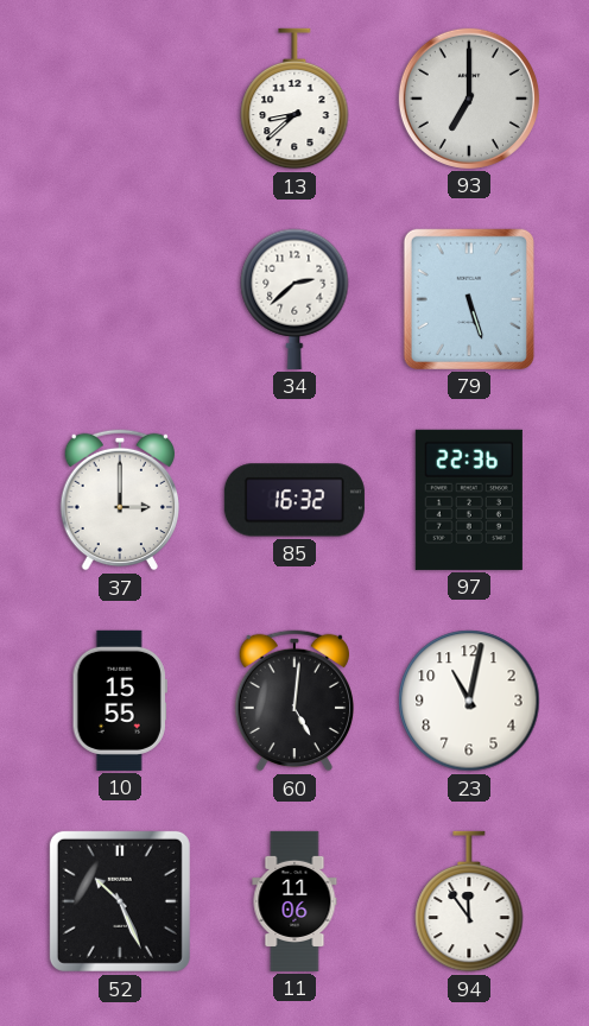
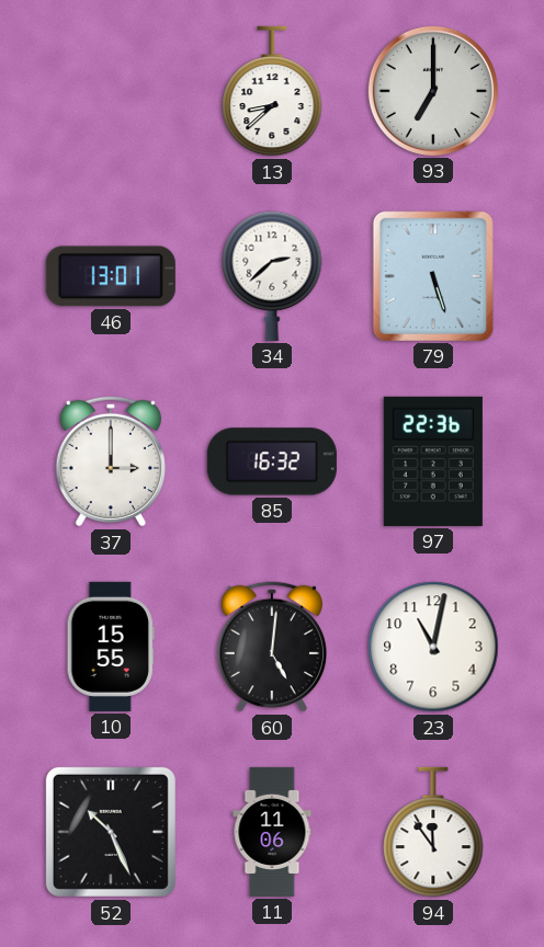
46: none -> 13:01 (111, 276)
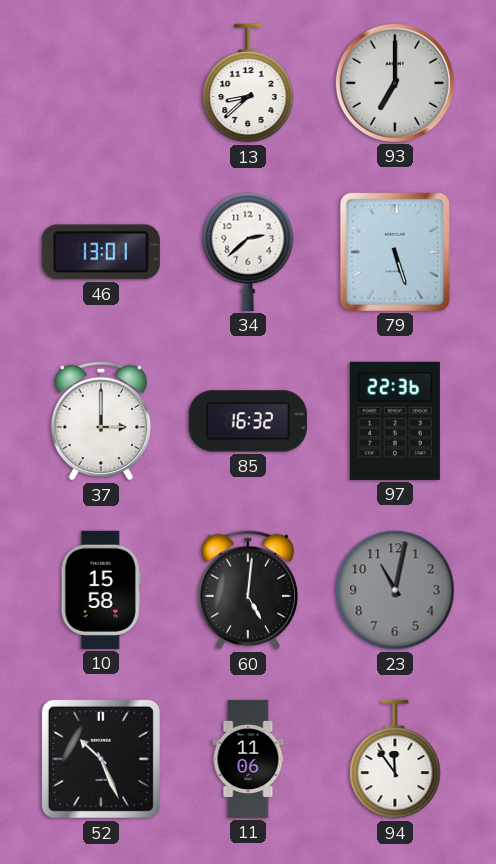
10: 15:55 -> 15:58 (101, 590)
23 dial: white -> grey (395, 590)
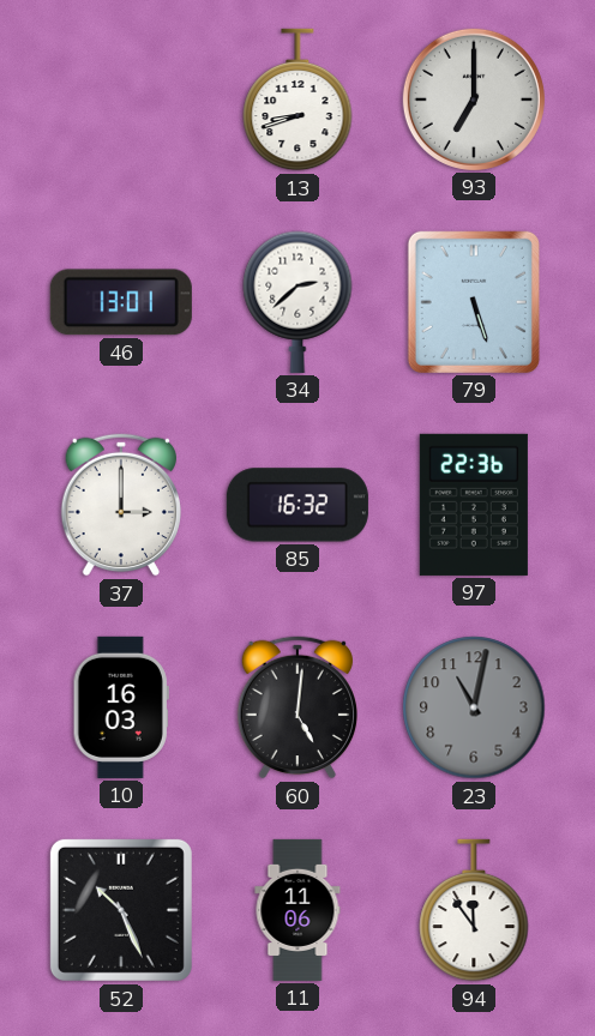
13: 8:38 -> 8:42 (297, 100)
10: 15:58 -> 16:03 (121, 707)
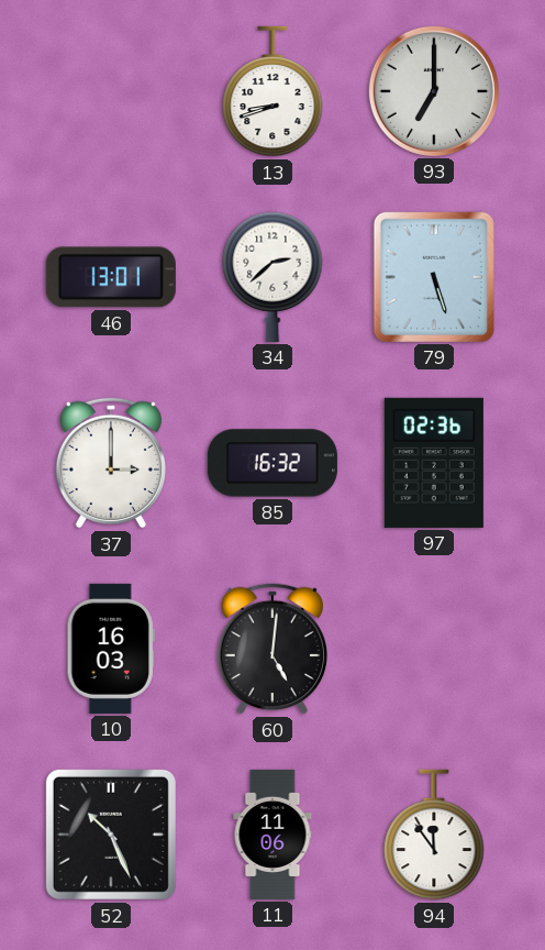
97: 22:36 -> 02:36 (434, 463)
23: 11:02 -> none (474, 707)
